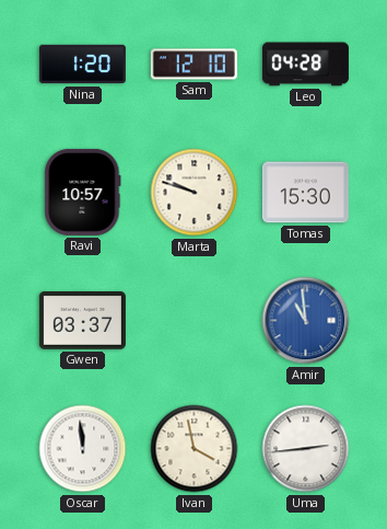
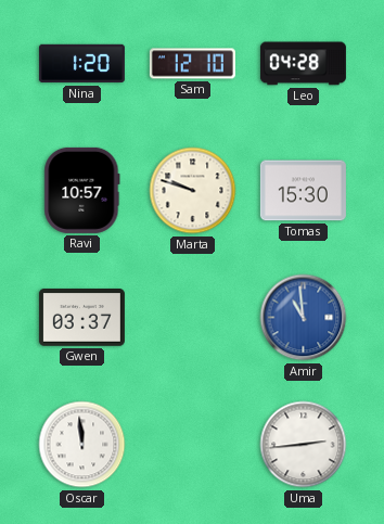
Ivan: 3:58 -> none (195, 449)
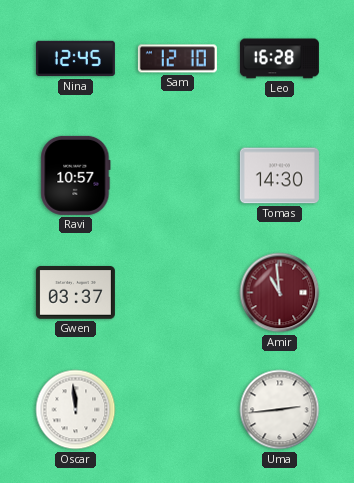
Nina: 1:20 -> 12:45 (75, 59)
Leo: 04:28 -> 16:28 (279, 59)
Marta: 9:48 -> none (193, 191)
Tomas: 15:30 -> 14:30 (279, 176)
Amir dial: blue -> burgundy (280, 293)
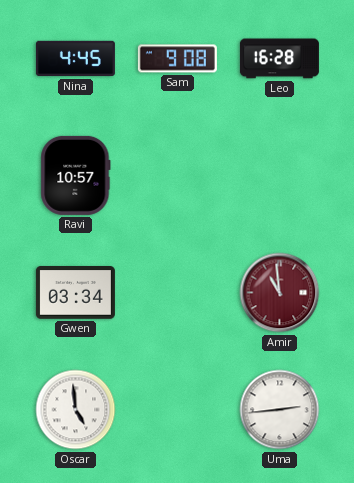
Nina: 12:45 -> 4:45 (75, 59)
Sam: 12:10 -> 9:08 (177, 59)
Tomas: 14:30 -> none (279, 176)
Gwen: 03:37 -> 03:34 (75, 293)
Oscar: 11:59 -> 4:59 (76, 410)
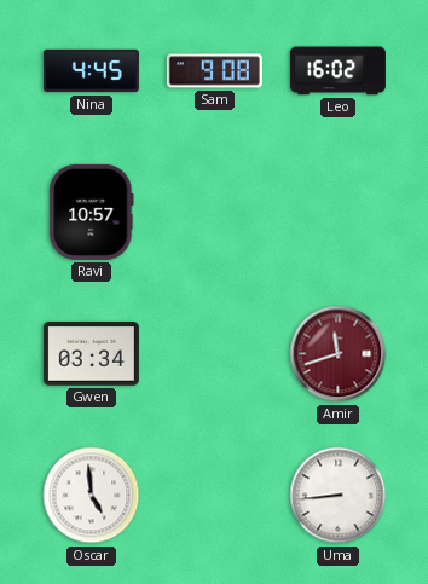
Leo: 16:28 -> 16:02 (337, 71)
Amir: 10:59 -> 11:42 (339, 354)
Uma: 2:44 -> 8:44 (339, 496)
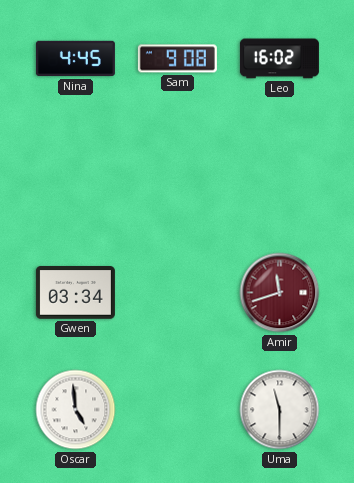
Ravi: 10:57 -> none (92, 212)
Uma: 8:44 -> 11:30 (280, 410)
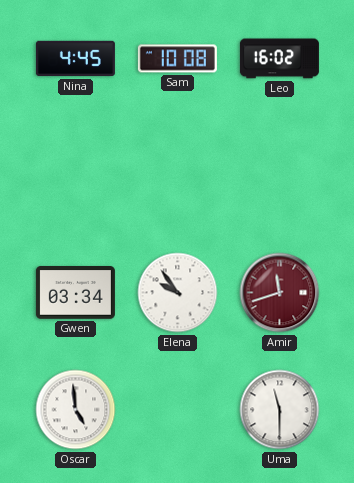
Sam: 9:08 -> 10:08 (177, 59)
Elena: none -> 9:54 (178, 293)
